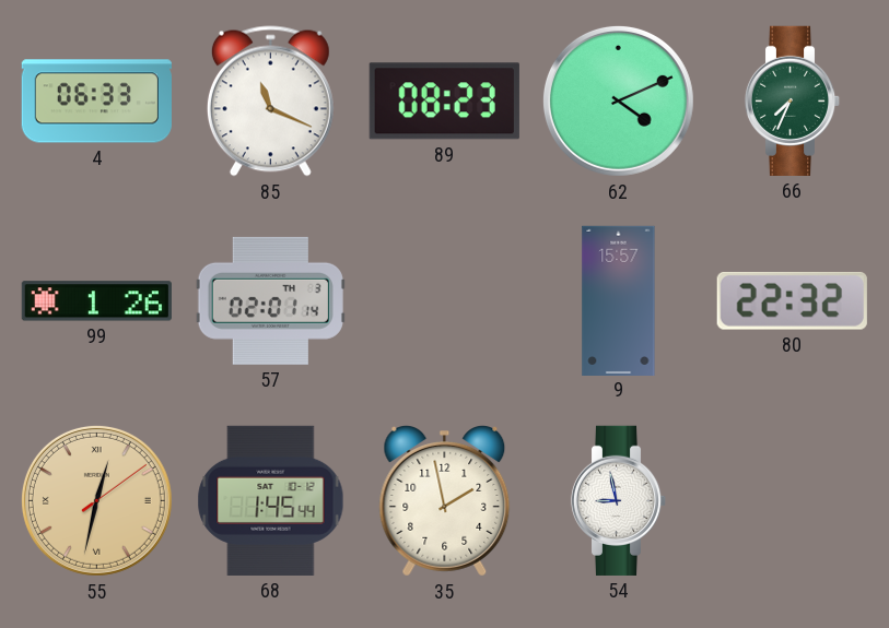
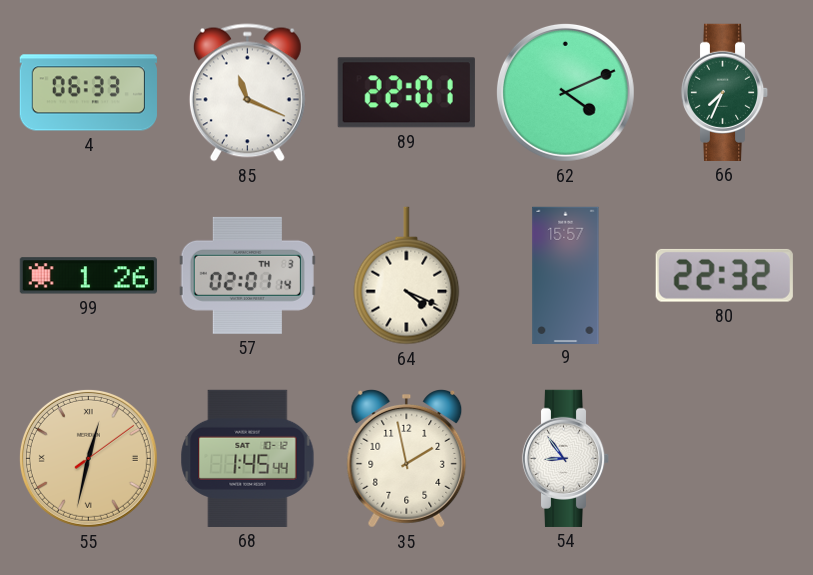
89: 08:23 -> 22:01 (406, 93)
64: none -> 4:19 (407, 276)
54: 8:58 -> 8:54 (566, 458)
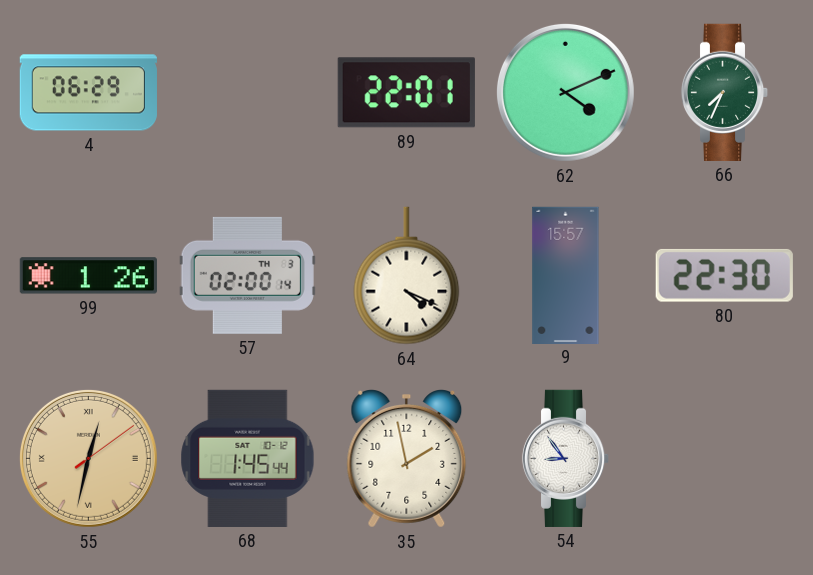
4: 06:33 -> 06:29 (88, 93)
85: 11:19 -> none (247, 93)
57: 02:01 -> 02:00 (247, 275)
80: 22:32 -> 22:30 (724, 275)
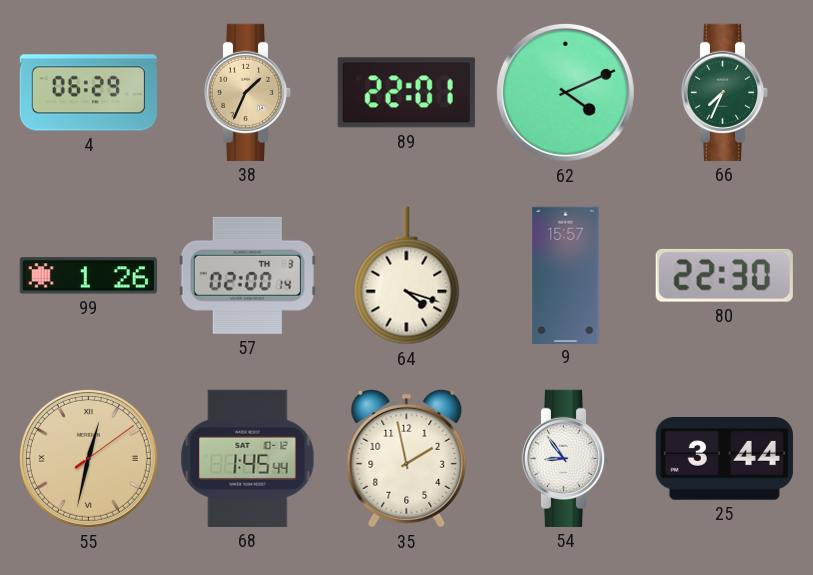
38: none -> 1:34 (248, 92)
64: 4:19 -> 4:18 (407, 276)
25: none -> 3:44 (724, 459)
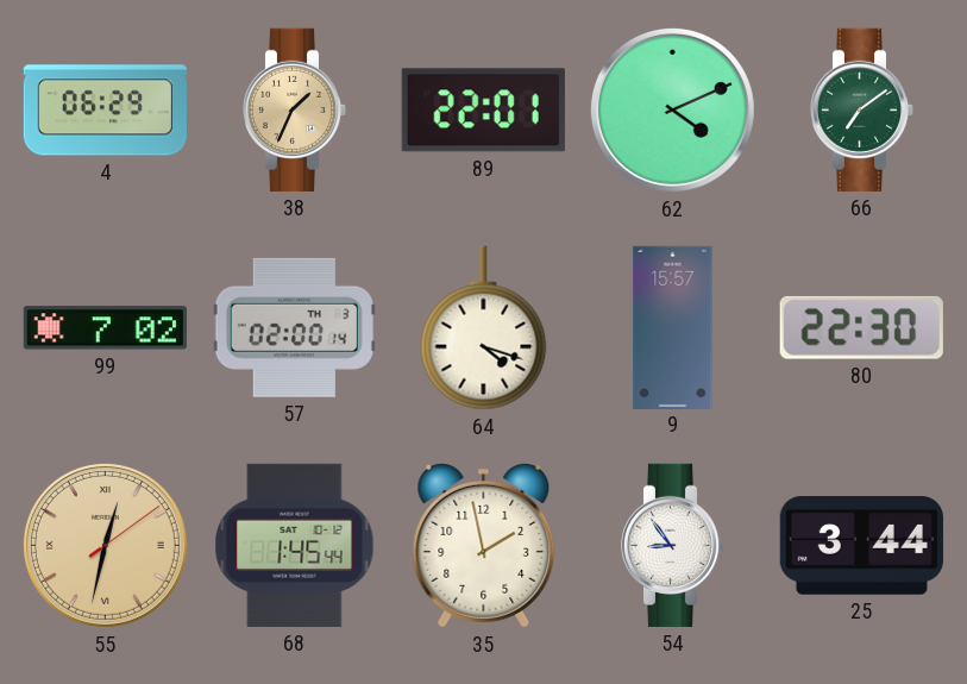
66: 7:34 -> 7:09 (862, 109)
99: 1:26 -> 7:02 (105, 328)
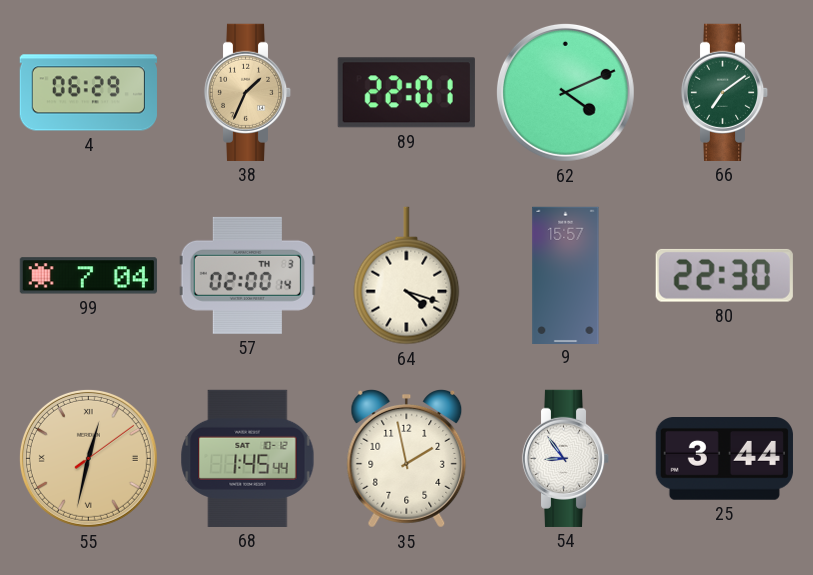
99: 7:02 -> 7:04 (88, 276)
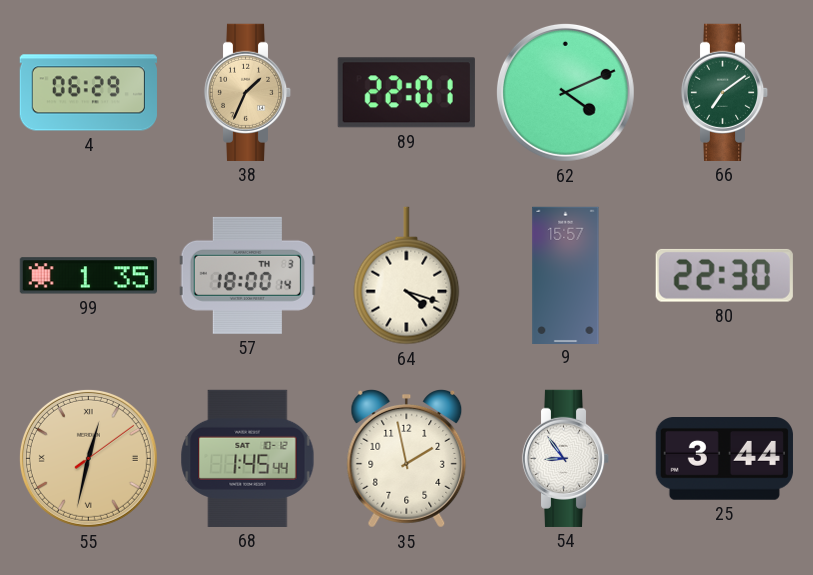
99: 7:04 -> 1:35 (88, 276)
57: 02:00 -> 18:00 (247, 275)
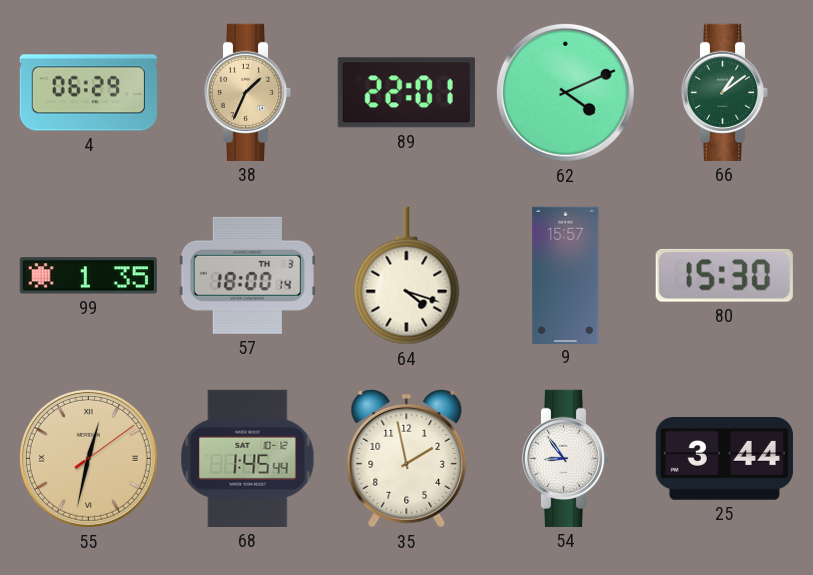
66: 7:09 -> 1:09 (725, 92)
80: 22:30 -> 15:30 (724, 275)
